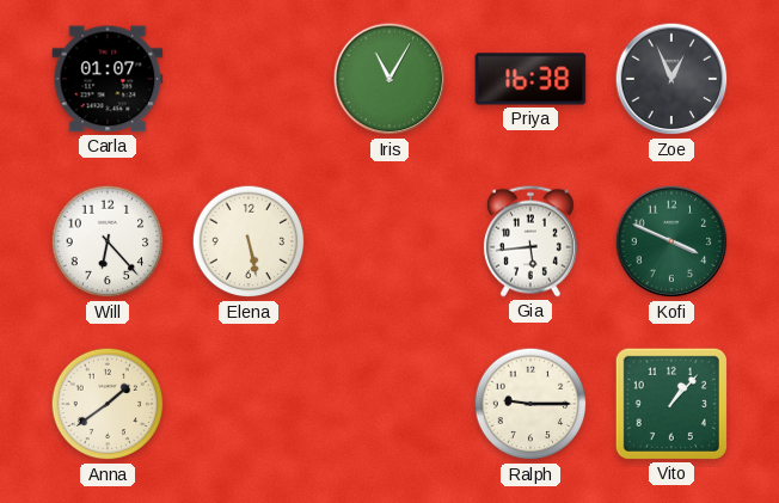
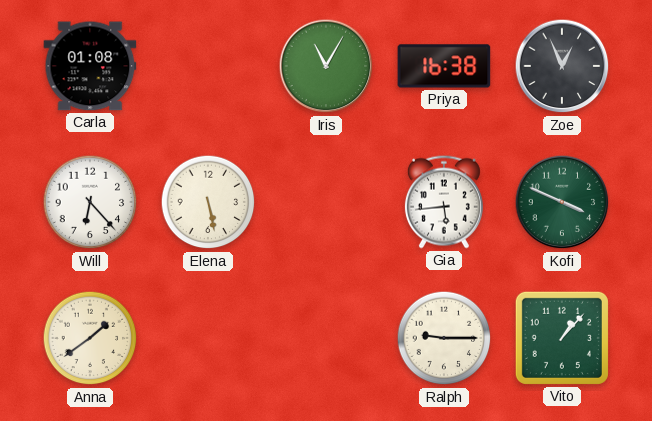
Carla: 01:07 -> 01:08 (90, 66)
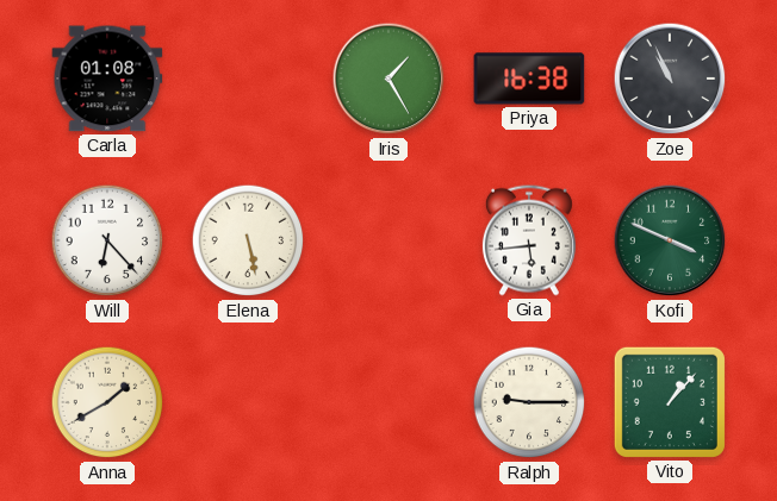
Iris: 11:05 -> 1:25 (388, 79)
Zoe: 12:56 -> 10:56 (670, 79)
Anna: 1:39 -> 1:40 (107, 402)
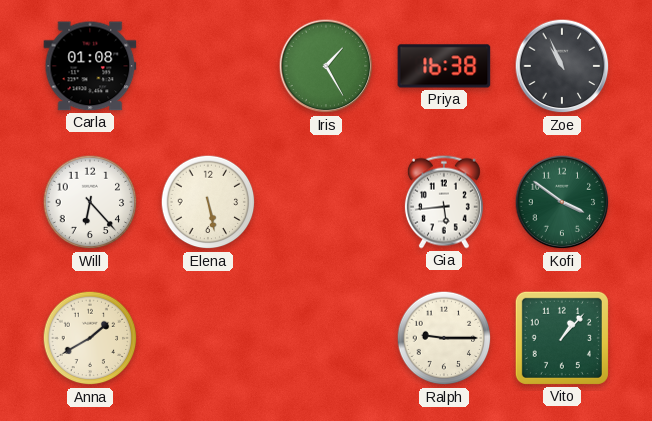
Kofi: 3:49 -> 3:51 (562, 202)
